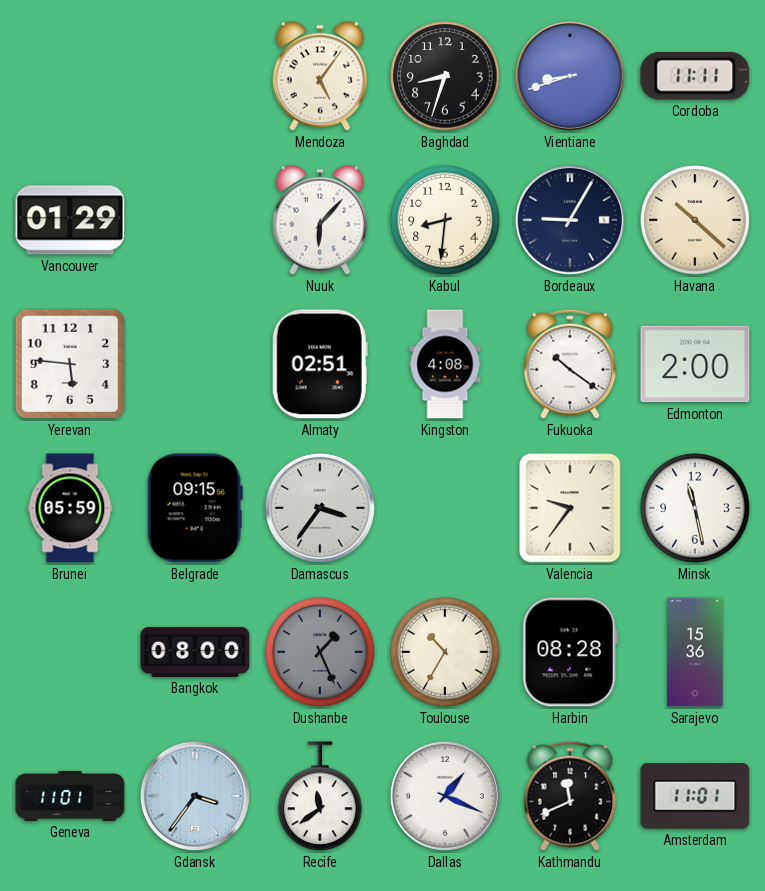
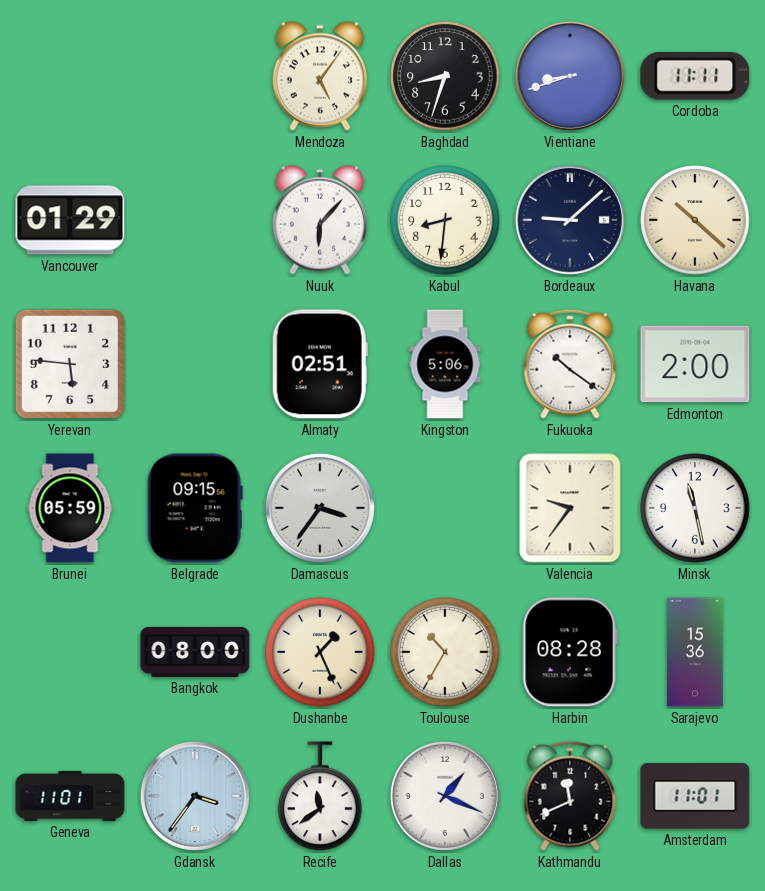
Bordeaux: 9:05 -> 9:08 (570, 220)
Kingston: 4:08 -> 5:06 (445, 364)
Dushanbe dial: grey -> cream (320, 652)
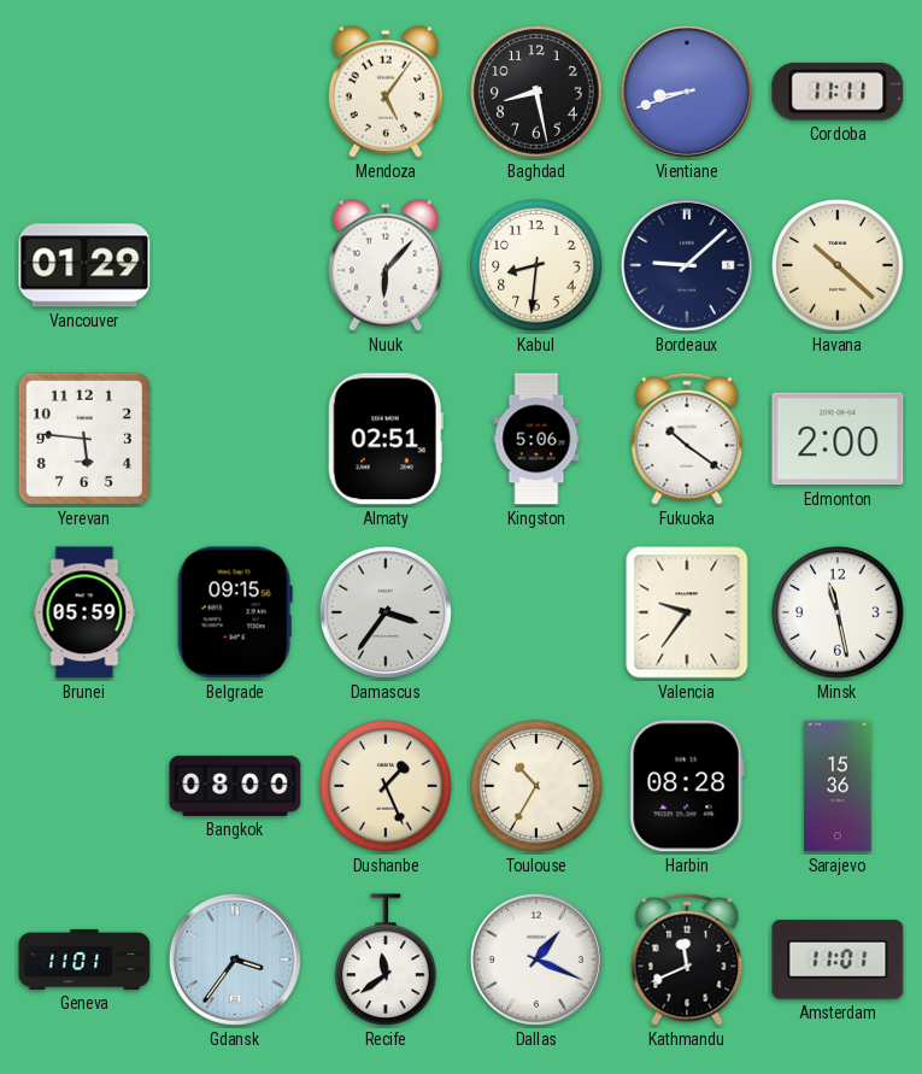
Baghdad: 8:33 -> 8:28 (536, 92)
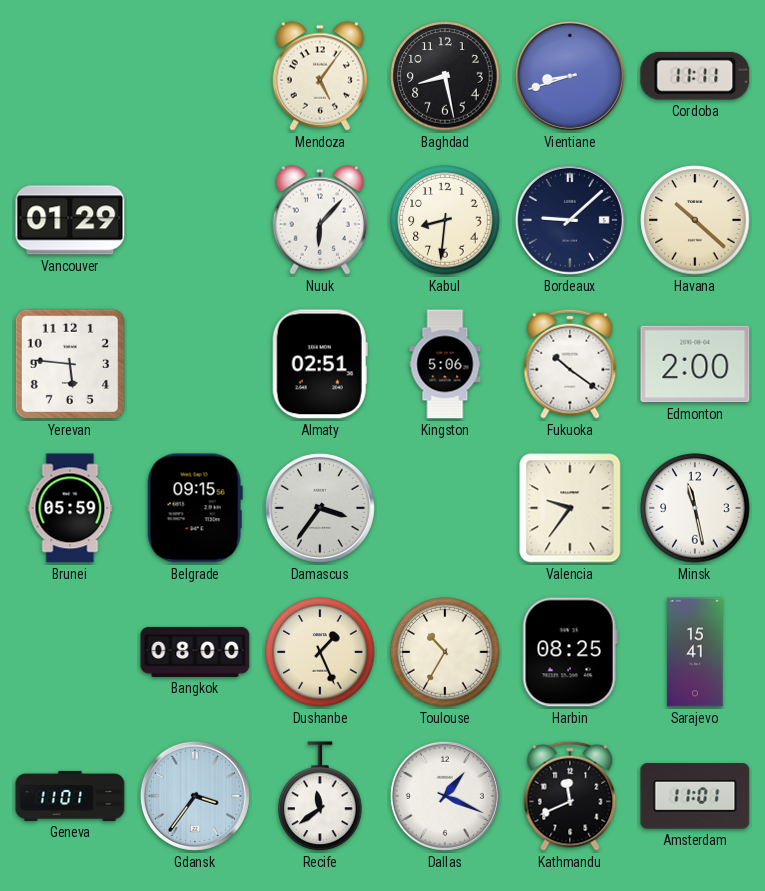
Harbin: 08:28 -> 08:25 (570, 652)
Sarajevo: 15:36 -> 15:41 (695, 652)
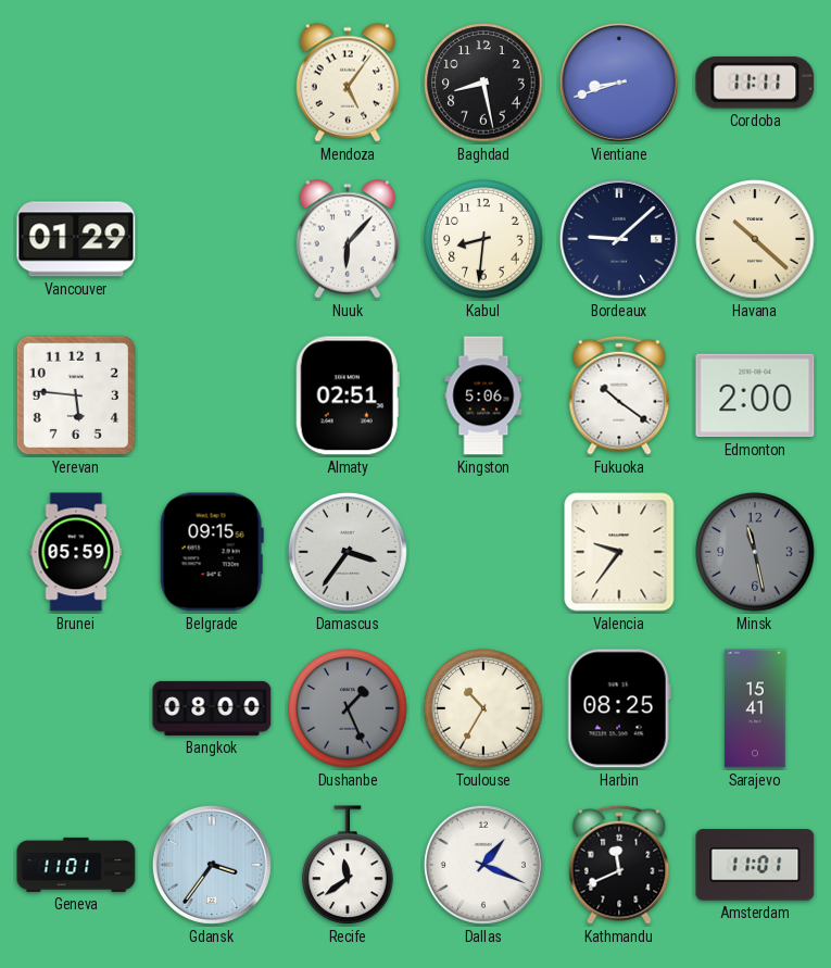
Minsk dial: white -> grey (755, 552)
Dushanbe dial: cream -> grey (348, 708)
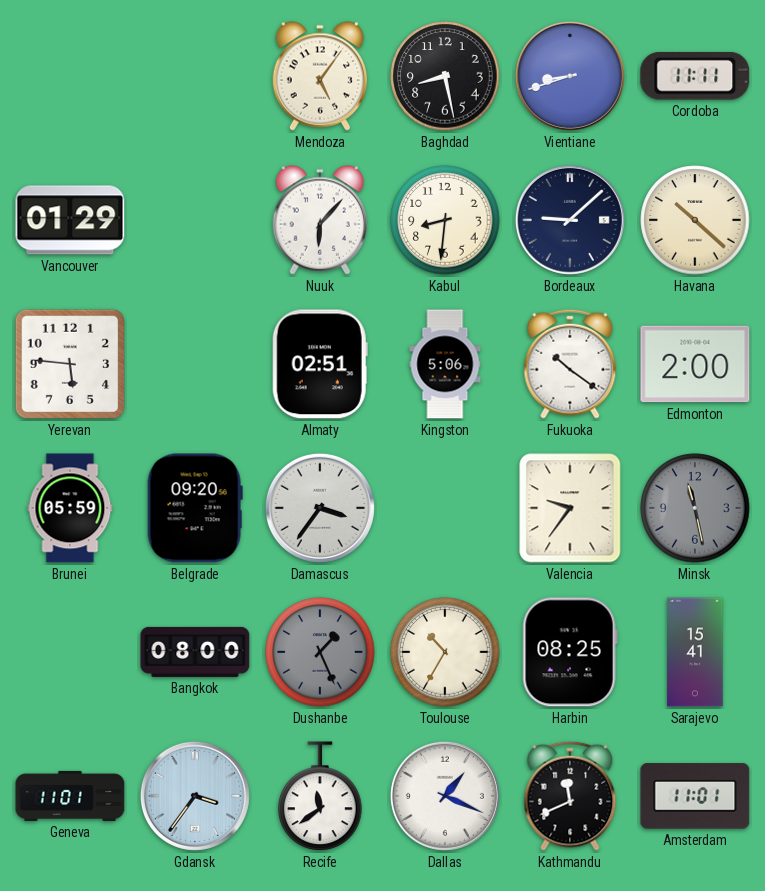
Belgrade: 09:15 -> 09:20 (195, 508)
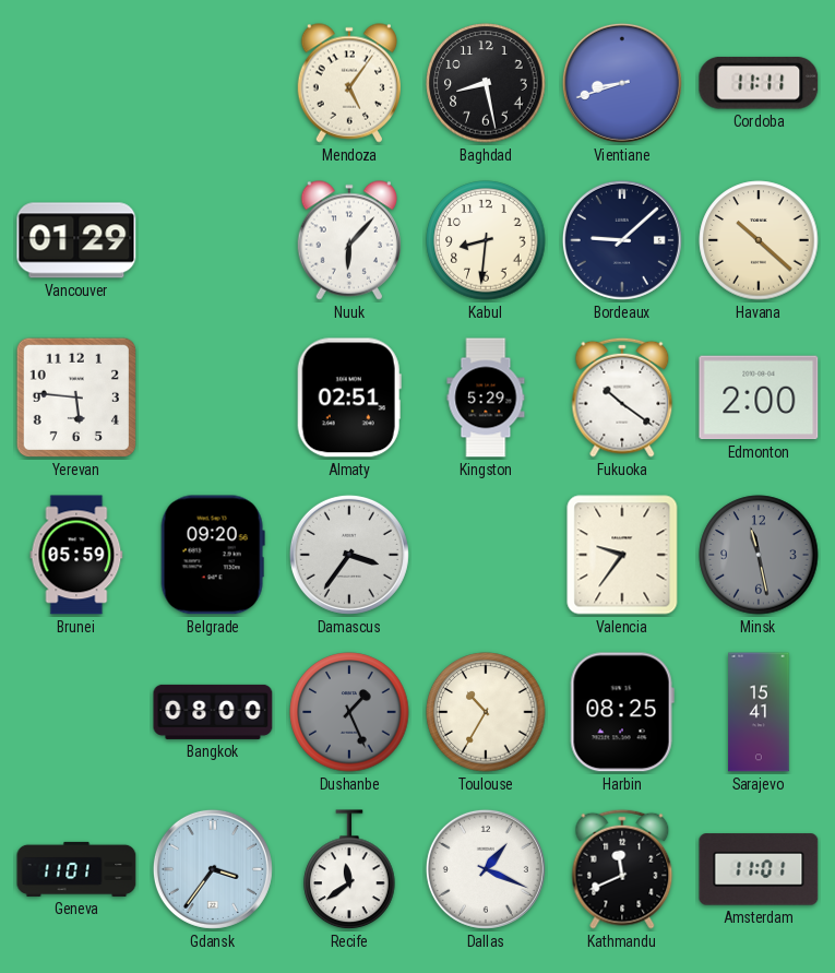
Kingston: 5:06 -> 5:29 (486, 397)
